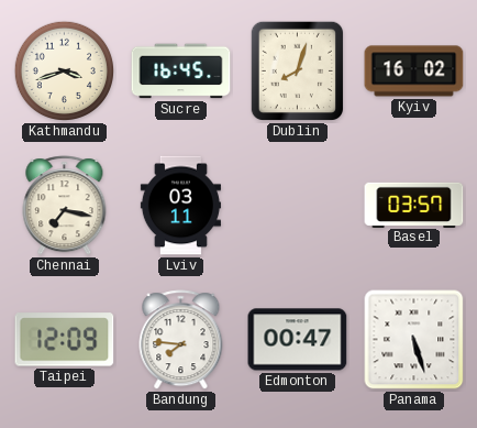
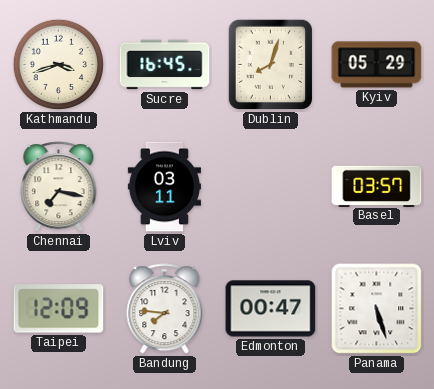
Kyiv: 16:02 -> 05:29 (377, 65)
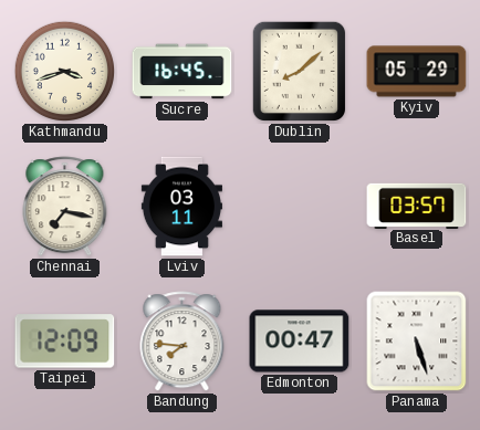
Dublin: 8:03 -> 8:08 (299, 72)
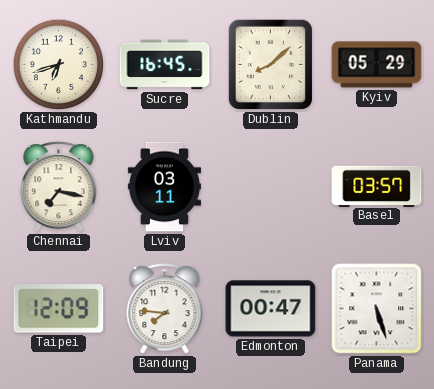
Kathmandu: 3:42 -> 6:42 (59, 65)
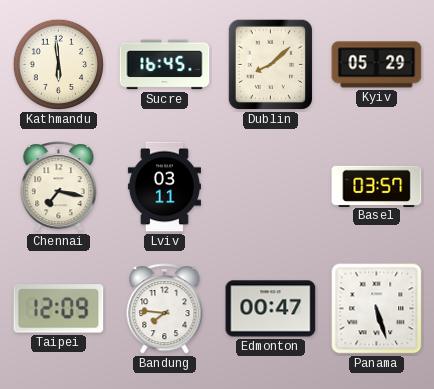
Kathmandu: 6:42 -> 5:59 (59, 65)
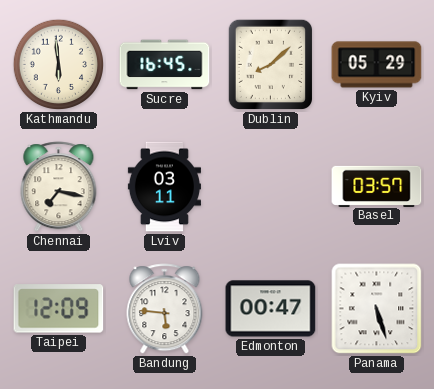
Bandung: 7:46 -> 5:46 (165, 309)
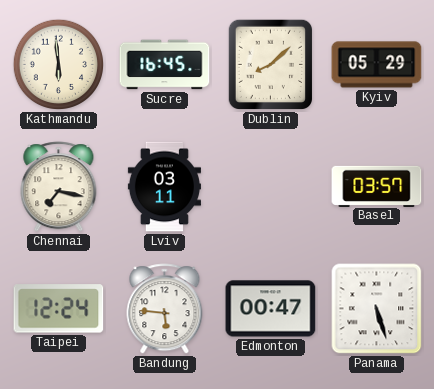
Taipei: 12:09 -> 12:24 (59, 309)
